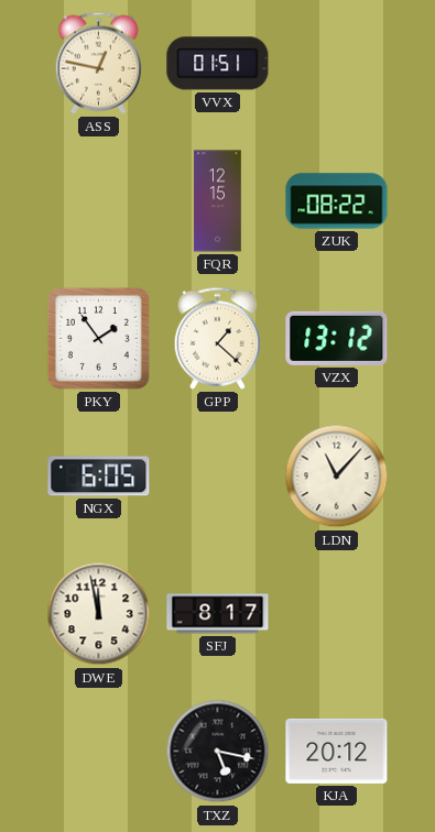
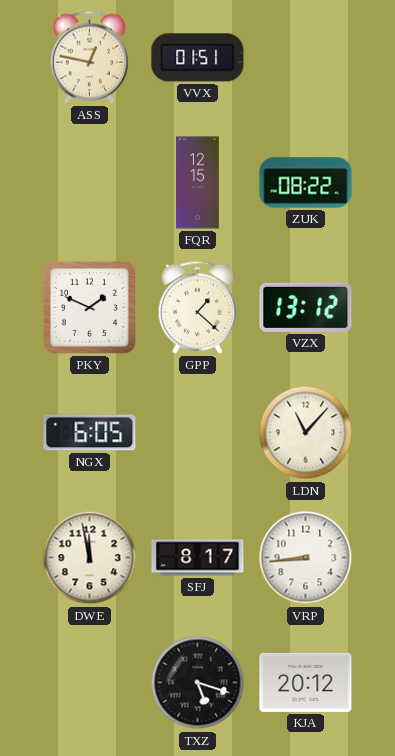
PKY: 1:54 -> 1:49 (89, 307)
VRP: none -> 8:44 (306, 558)
TXZ: 5:17 -> 5:18 (198, 683)
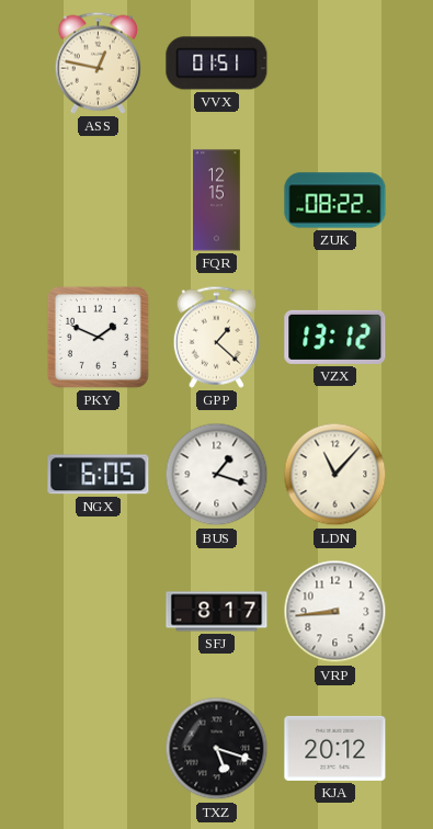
BUS: none -> 1:18 (217, 475)
DWE: 11:58 -> none (90, 558)
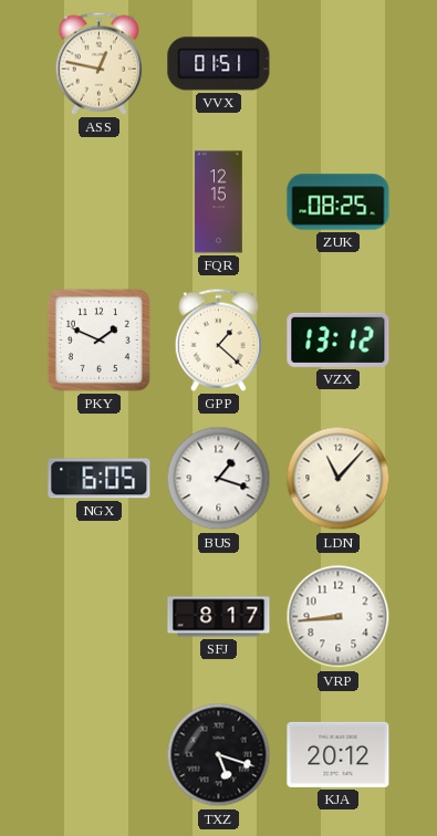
ZUK: 08:22 -> 08:25 (339, 202)
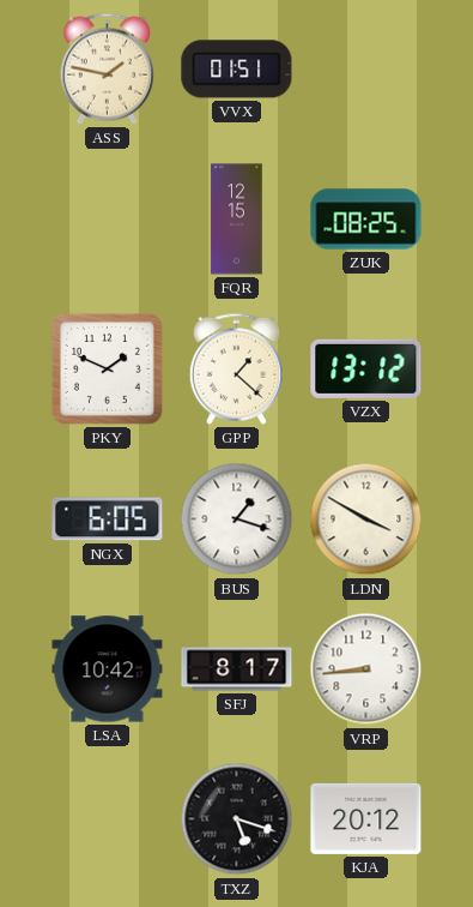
ASS: 12:47 -> 1:47 (107, 68)
LDN: 11:07 -> 3:50 (366, 519)
LSA: none -> 10:42 (108, 669)
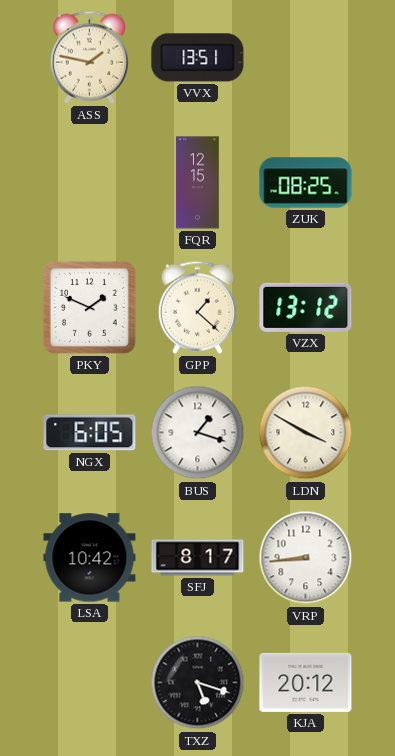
VVX: 01:51 -> 13:51 (198, 58)
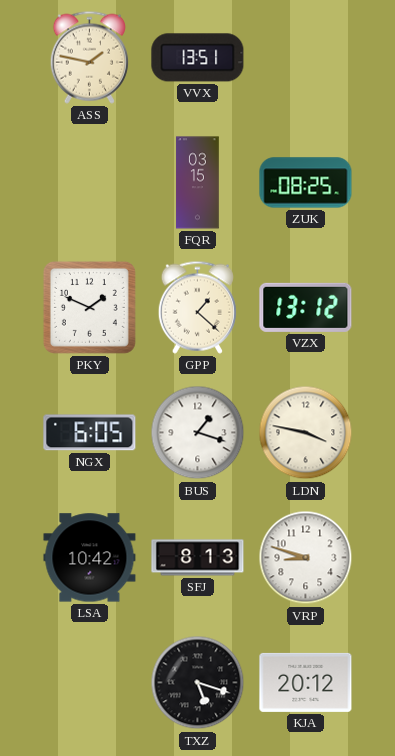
FQR: 12:15 -> 03:15 (198, 183)
LDN: 3:50 -> 3:47 (306, 433)
SFJ: 8:17 -> 8:13 (198, 558)
VRP: 8:44 -> 8:48 (306, 558)
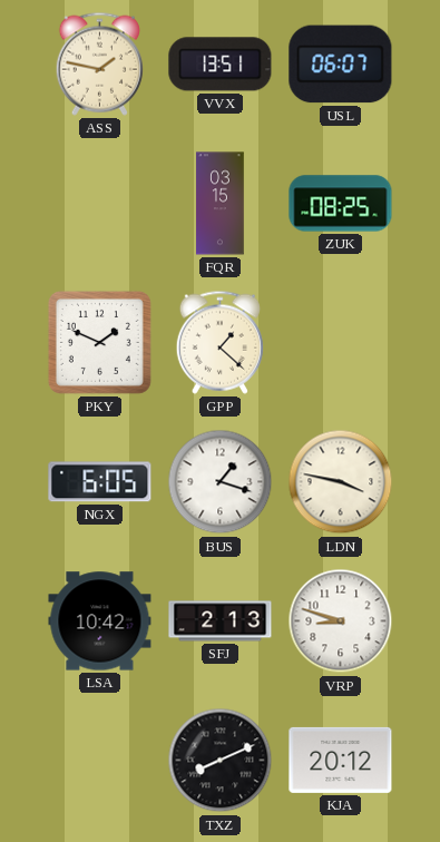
USL: none -> 06:07 (341, 65)
VZX: 13:12 -> none (306, 307)
SFJ: 8:13 -> 2:13 (221, 621)
TXZ: 5:18 -> 8:11 (221, 761)
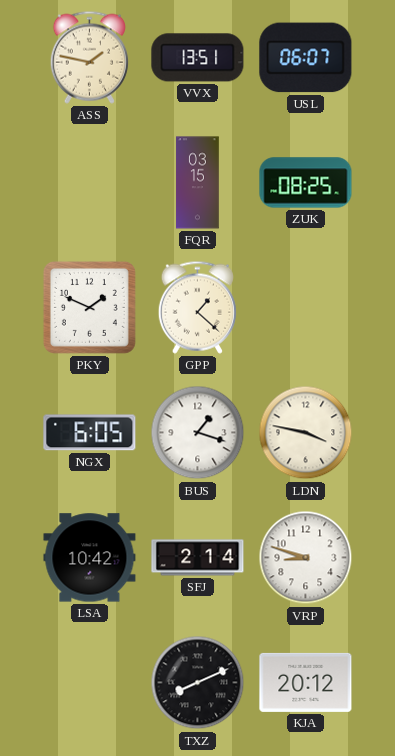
SFJ: 2:13 -> 2:14 (198, 558)
